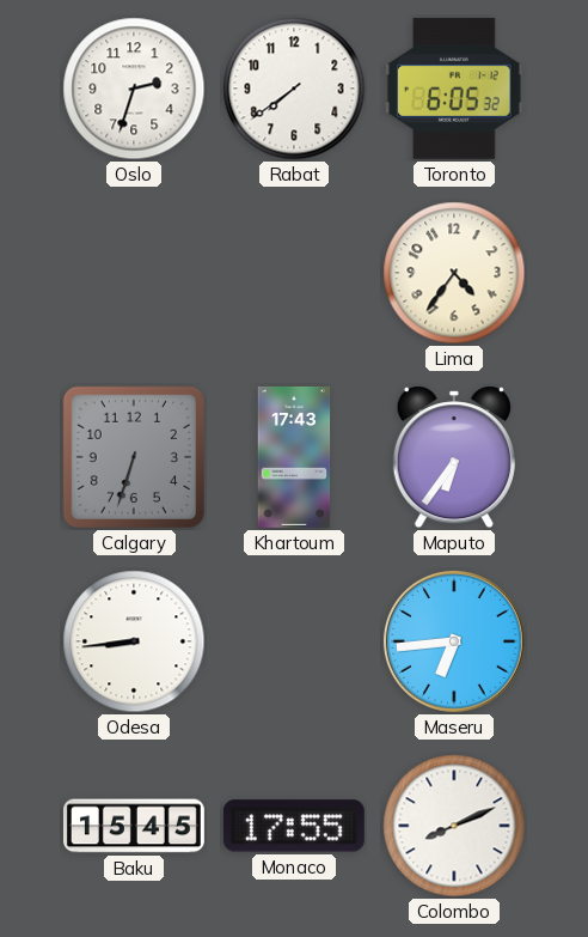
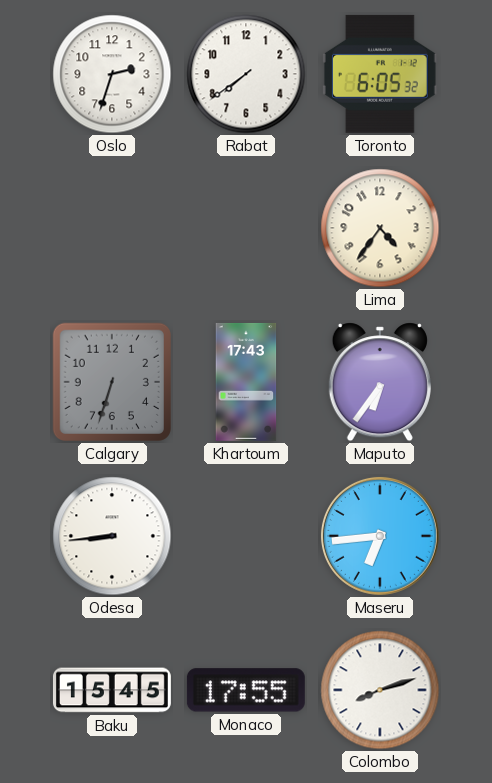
Colombo: 8:11 -> 8:12 (380, 690)
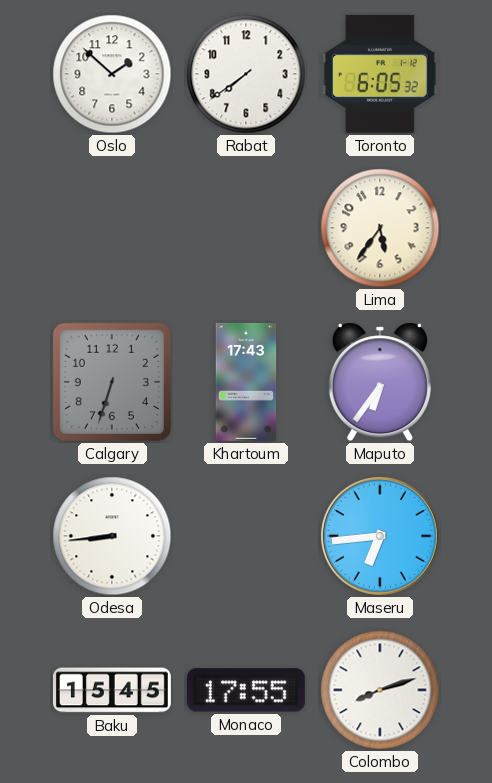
Oslo: 2:33 -> 1:52 (112, 74)
Lima: 4:36 -> 5:36 (380, 228)
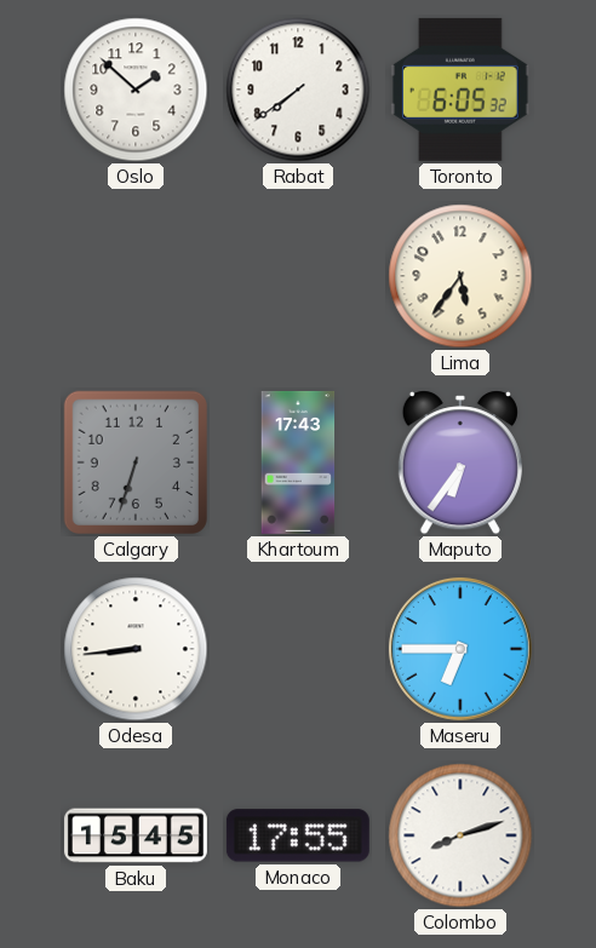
Maseru: 6:44 -> 6:45 (460, 649)
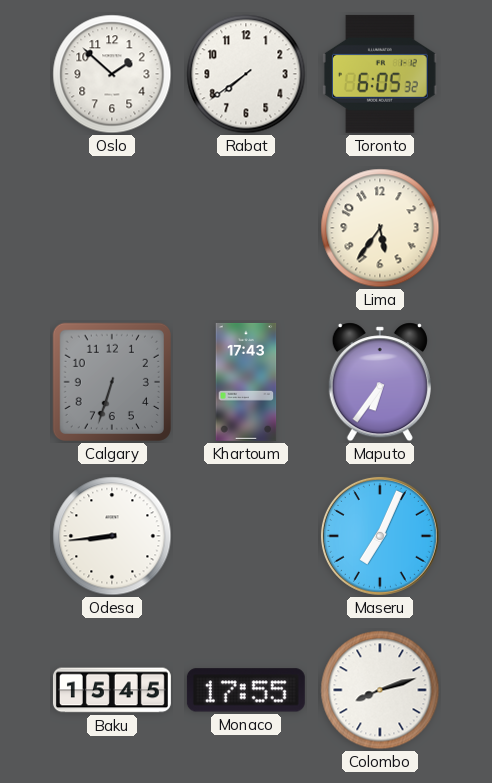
Maseru: 6:45 -> 7:04 (380, 536)
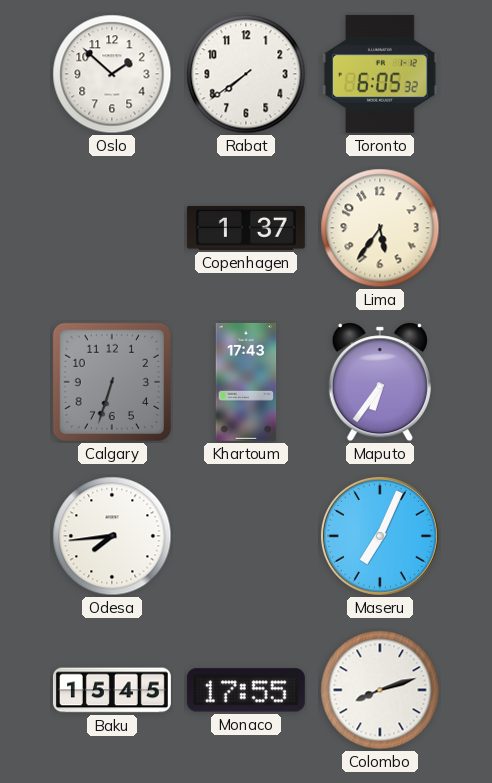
Copenhagen: none -> 1:37 (246, 228)
Odesa: 8:44 -> 7:44 (112, 536)
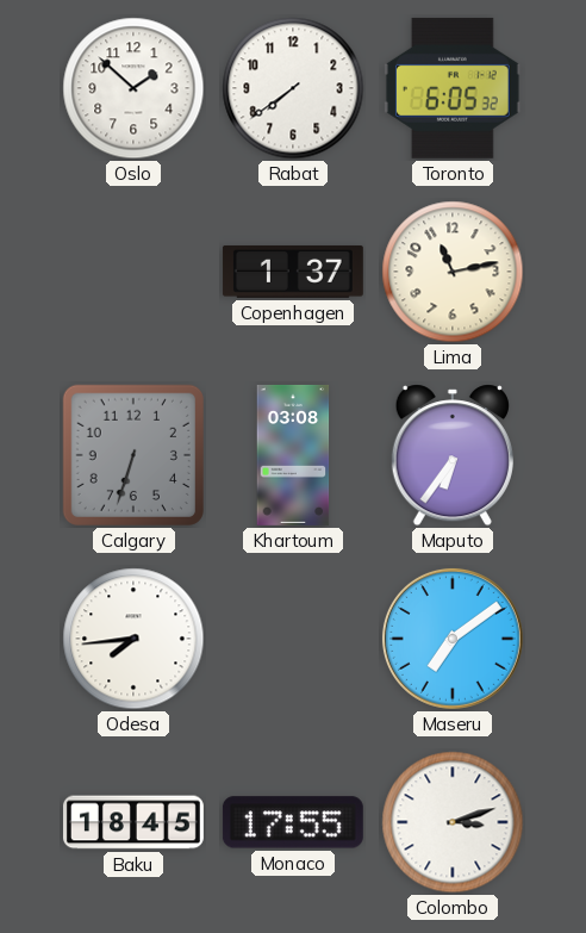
Lima: 5:36 -> 11:13 (453, 272)
Khartoum: 17:43 -> 03:08 (293, 455)
Maseru: 7:04 -> 7:09 (453, 639)
Baku: 15:45 -> 18:45 (133, 822)
Colombo: 8:12 -> 3:12 (453, 822)
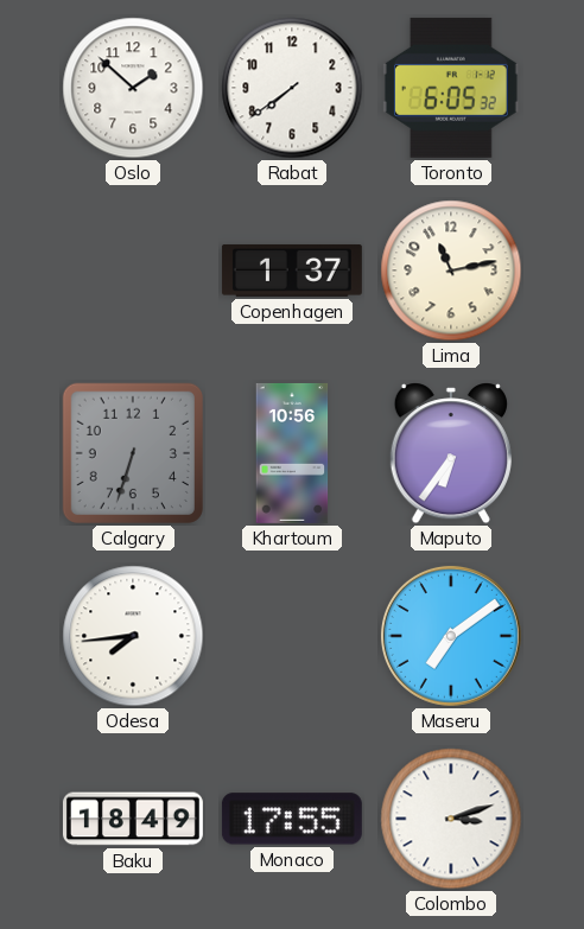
Khartoum: 03:08 -> 10:56 (292, 453)
Baku: 18:45 -> 18:49 (133, 819)
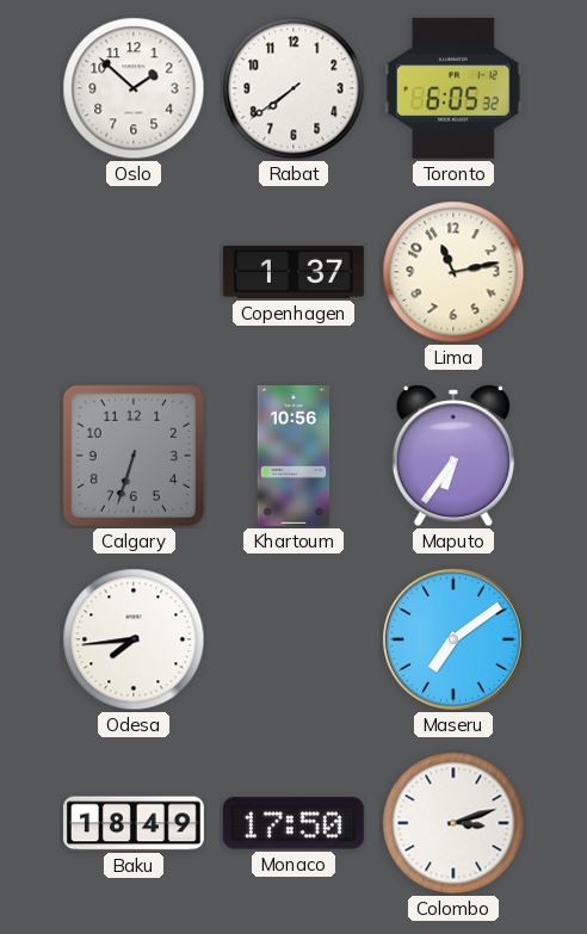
Monaco: 17:55 -> 17:50 (293, 823)
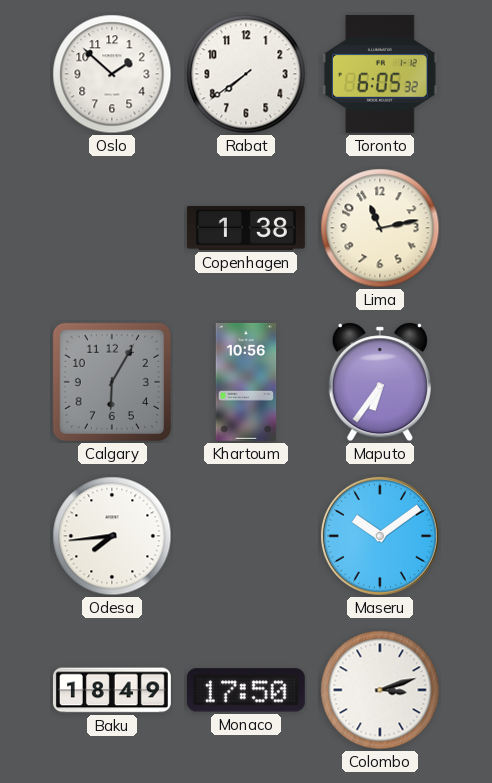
Copenhagen: 1:37 -> 1:38 (246, 228)
Calgary: 6:33 -> 6:05 (112, 382)
Maseru: 7:09 -> 10:09 (380, 536)
